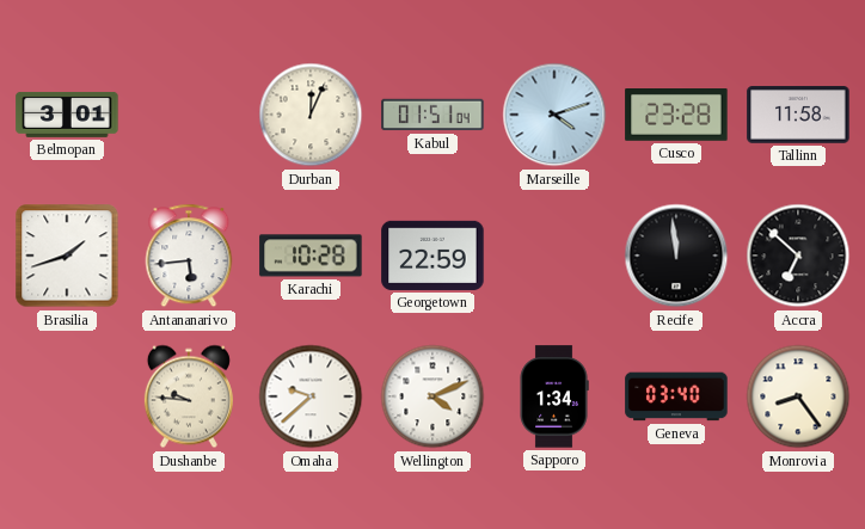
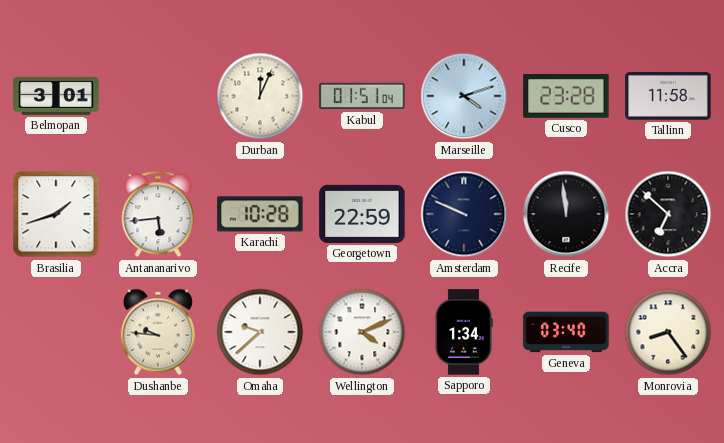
Amsterdam: none -> 9:49 (464, 214)
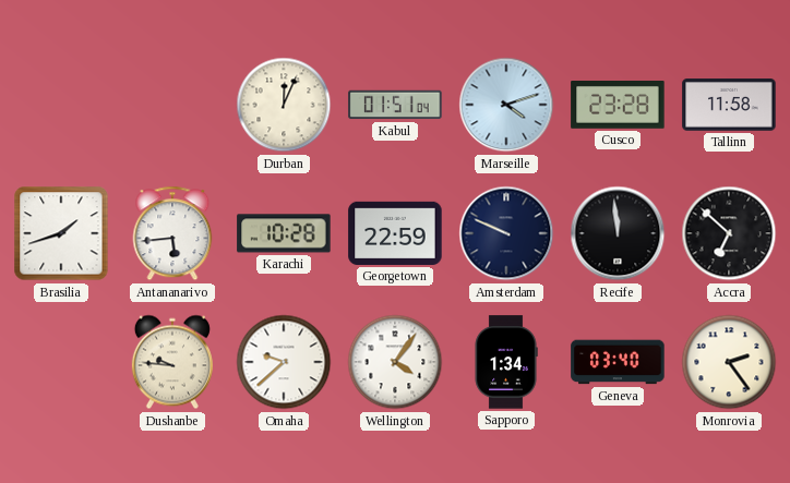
Belmopan: 3:01 -> none (56, 96)
Wellington: 4:11 -> 4:06 (395, 362)
Monrovia: 8:24 -> 2:24 (729, 362)
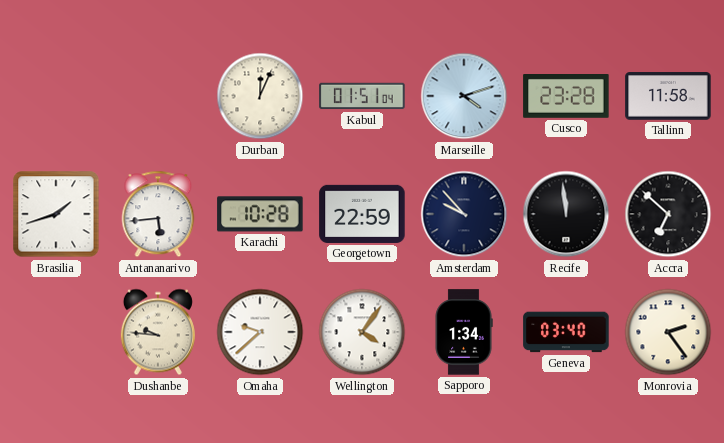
Amsterdam: 9:49 -> 9:53 (464, 214)
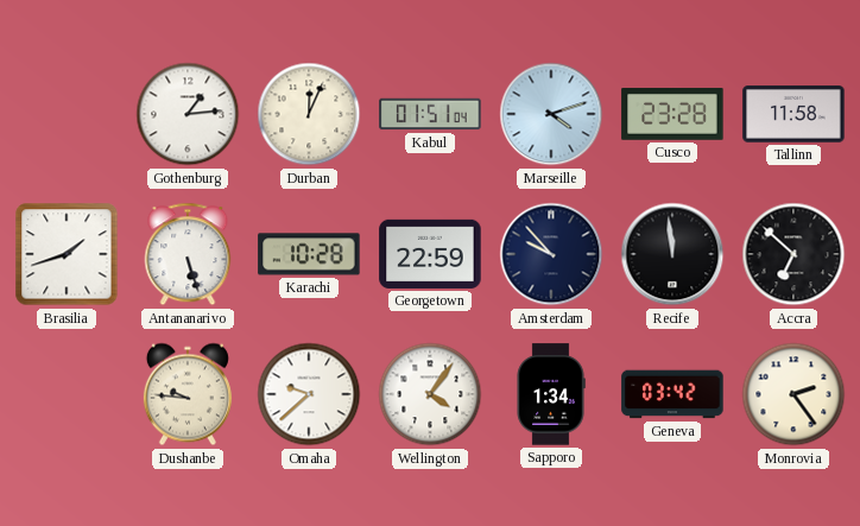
Gothenburg: none -> 1:14 (188, 114)
Antananarivo: 5:44 -> 5:27 (188, 254)
Geneva: 03:40 -> 03:42 (672, 394)
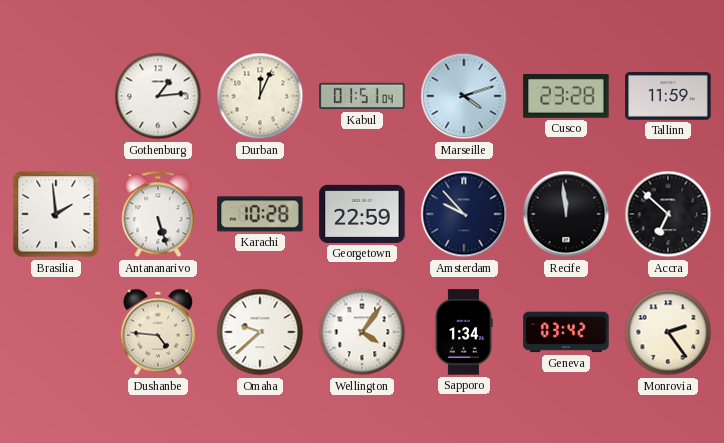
Tallinn: 11:58 -> 11:59 (668, 96)
Brasilia: 1:42 -> 1:59 (56, 214)
Dushanbe: 9:46 -> 4:46 (158, 332)
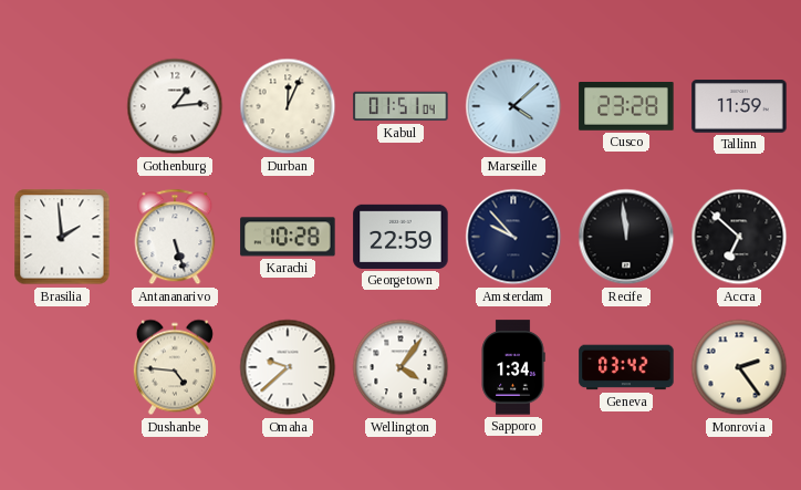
Marseille: 4:12 -> 4:08 (513, 106)
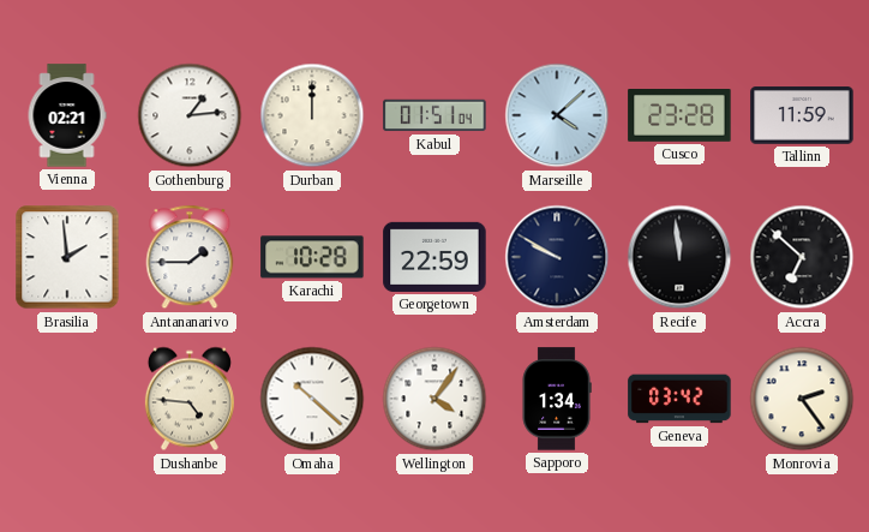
Vienna: none -> 02:21 (67, 115)
Durban: 12:04 -> 12:00 (312, 115)
Antananarivo: 5:27 -> 1:45 (190, 257)
Amsterdam: 9:53 -> 9:50 (557, 257)
Omaha: 9:38 -> 10:22 (312, 399)
